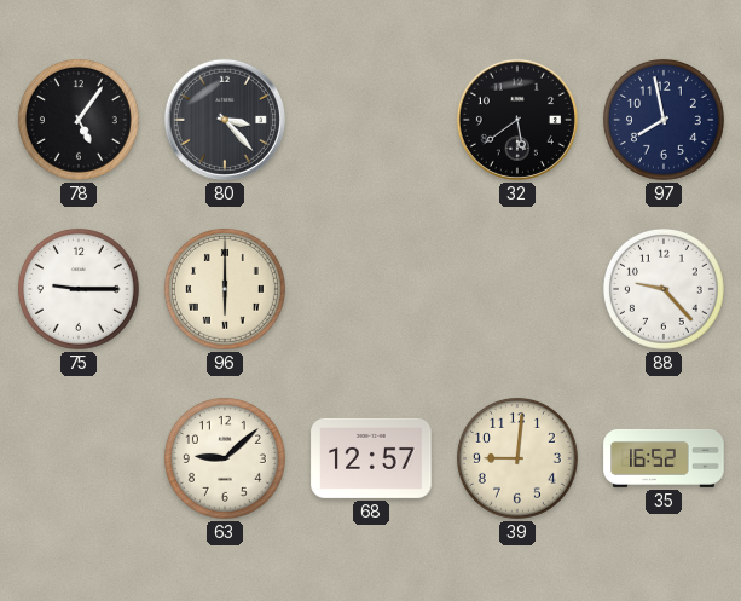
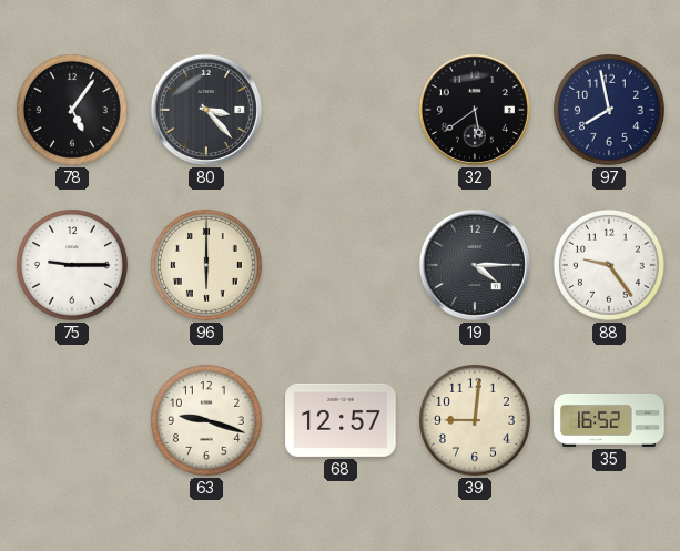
19: none -> 4:15 (475, 265)
88: 9:23 -> 9:24 (609, 265)
63: 9:08 -> 9:18 (206, 420)
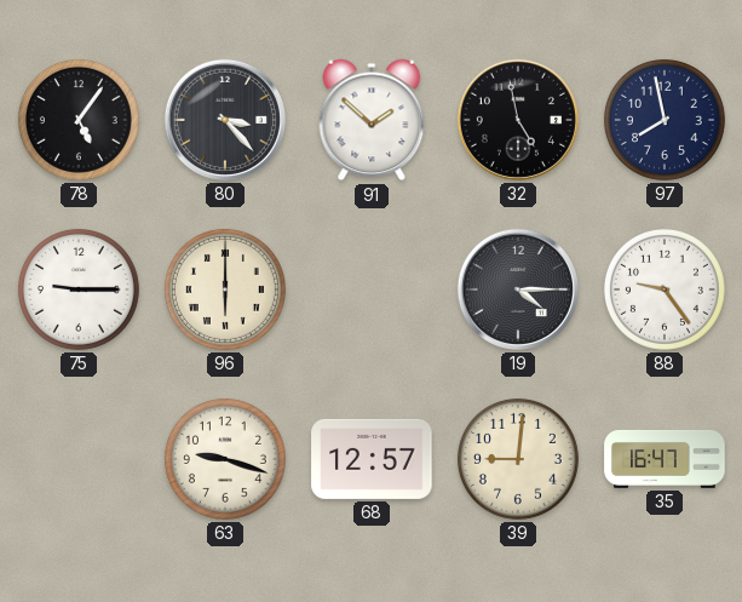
91: none -> 1:52 (372, 120)
32: 5:39 -> 4:58 (518, 120)
35: 16:52 -> 16:47 (665, 459)
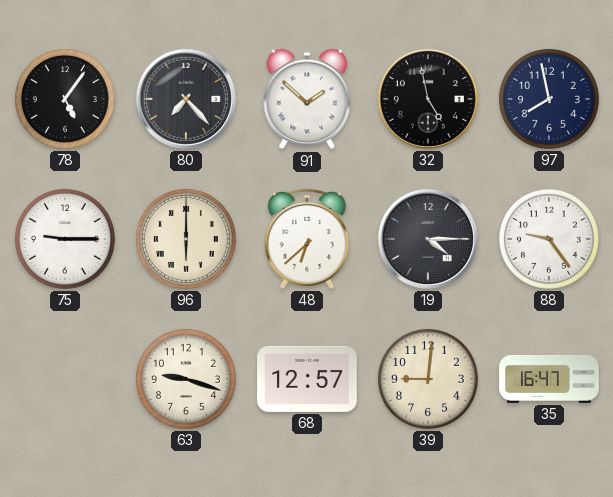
80: 3:23 -> 7:23 (186, 99)
48: none -> 6:38 (307, 239)
